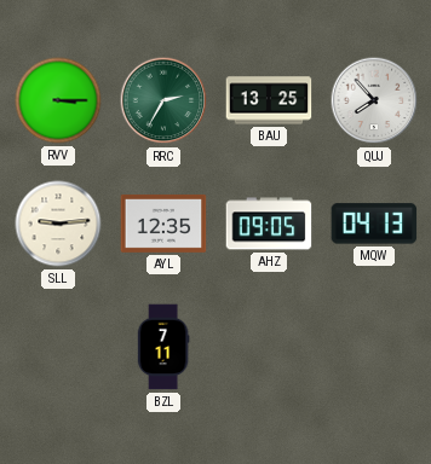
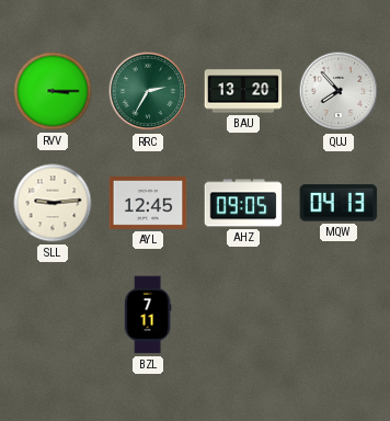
BAU: 13:25 -> 13:20 (243, 91)
AYL: 12:35 -> 12:45 (148, 203)
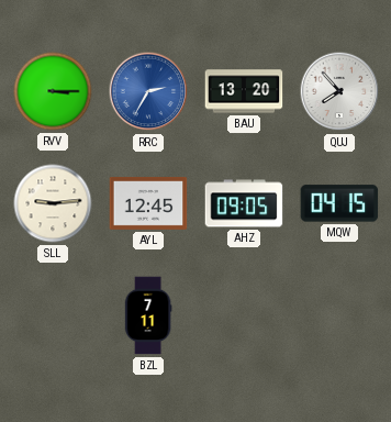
RRC dial: green -> blue (148, 91)
MQW: 04:13 -> 04:15 (339, 203)
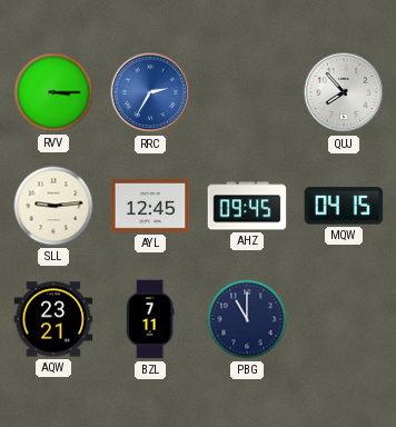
BAU: 13:20 -> none (244, 91)
AHZ: 09:05 -> 09:45 (247, 206)
AQW: none -> 23:21 (53, 319)
PBG: none -> 11:00 (247, 319)
